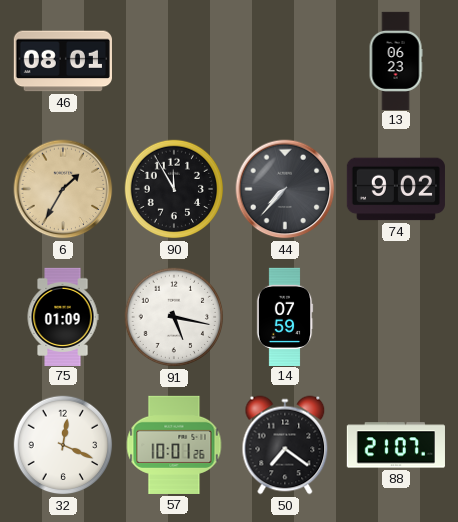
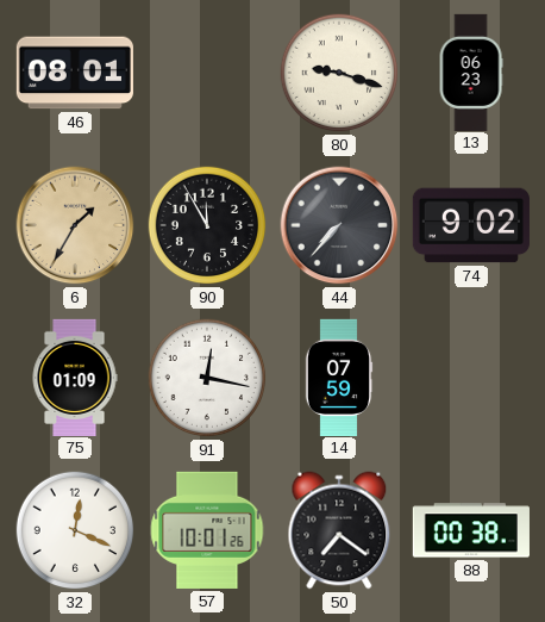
80: none -> 9:18 (339, 73)
91: 5:17 -> 12:17 (207, 378)
88: 21:07 -> 00:38 (471, 530)
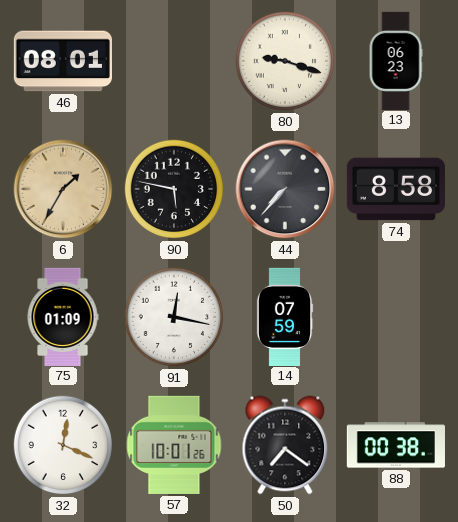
90: 11:55 -> 5:47 (174, 189)
74: 9:02 -> 8:58 (396, 189)
